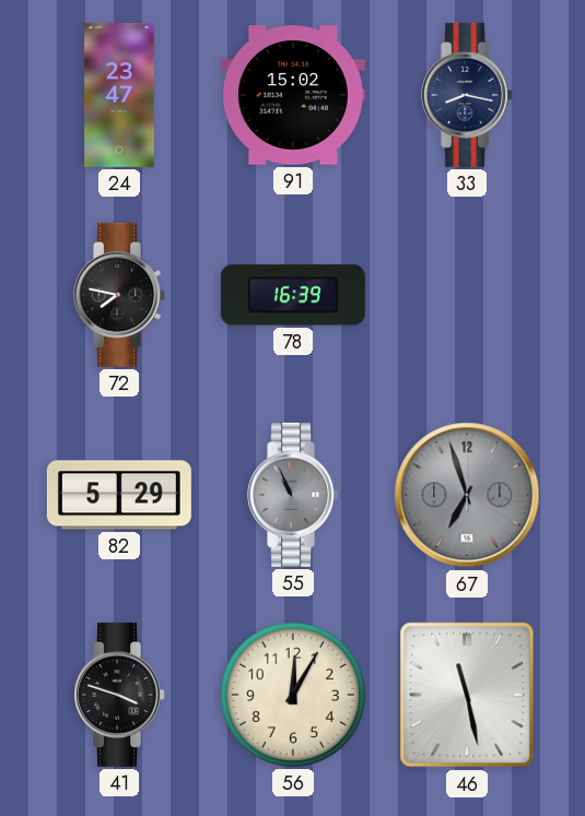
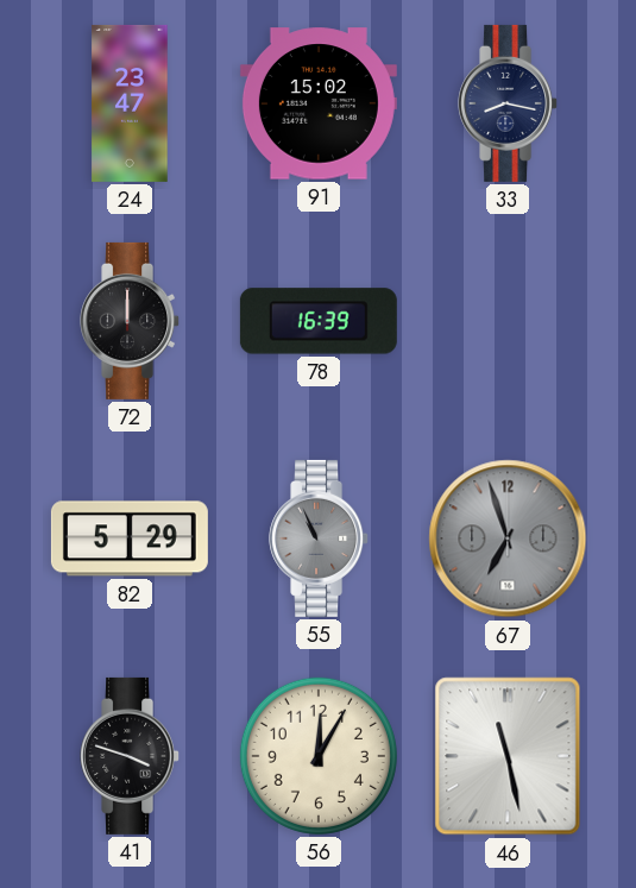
72: 7:47 -> 12:00 (131, 321)
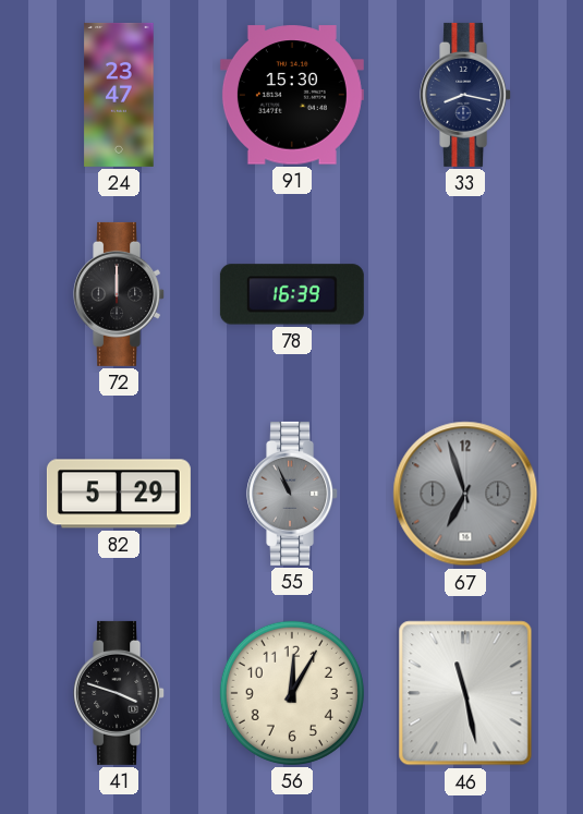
91: 15:02 -> 15:30 (292, 95)
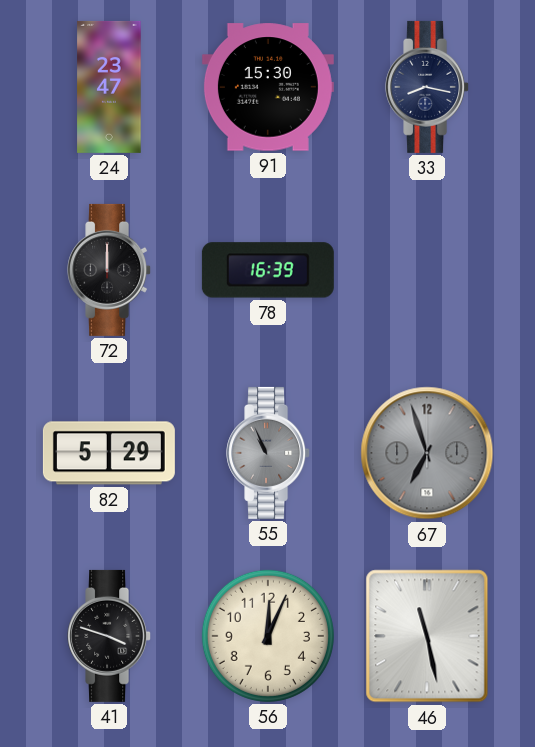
56: 12:05 -> 12:04 (268, 636)
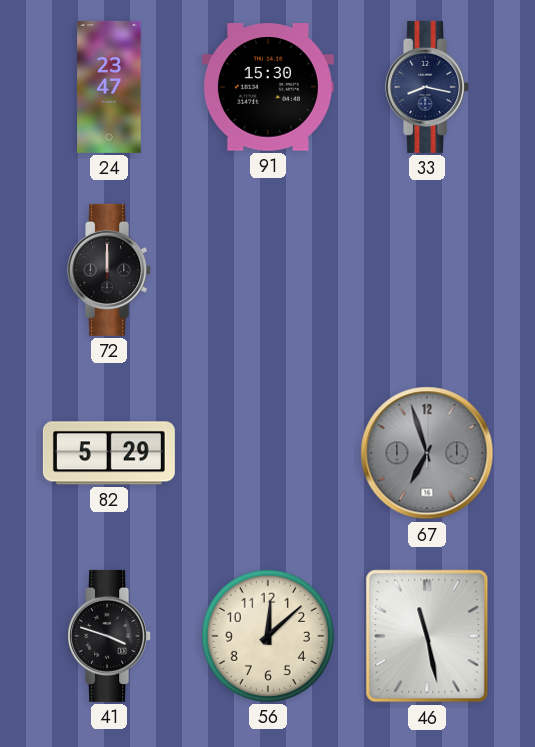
78: 16:39 -> none (268, 270)
55: 10:56 -> none (269, 453)
56: 12:04 -> 12:08 (268, 636)
